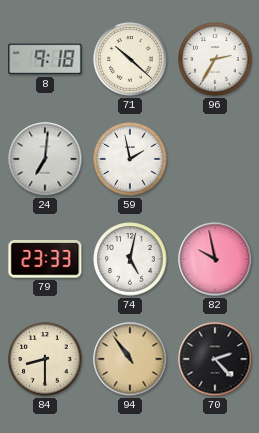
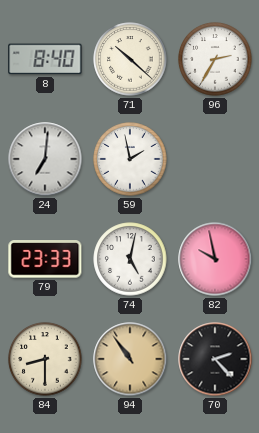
8: 9:18 -> 8:40 (45, 59)
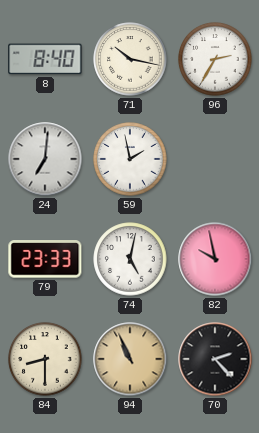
71: 10:22 -> 10:17 (130, 59)
94: 10:54 -> 10:56 (130, 359)
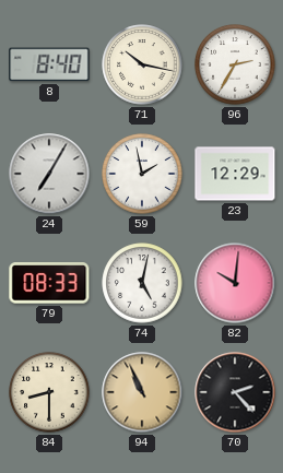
24: 7:01 -> 7:05 (49, 174)
23: none -> 12:29 (235, 174)
79: 23:33 -> 08:33 (49, 283)
82: 9:58 -> 10:01 (235, 283)
